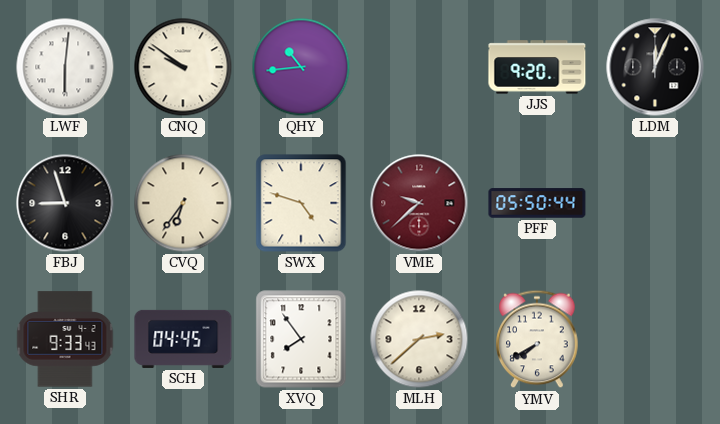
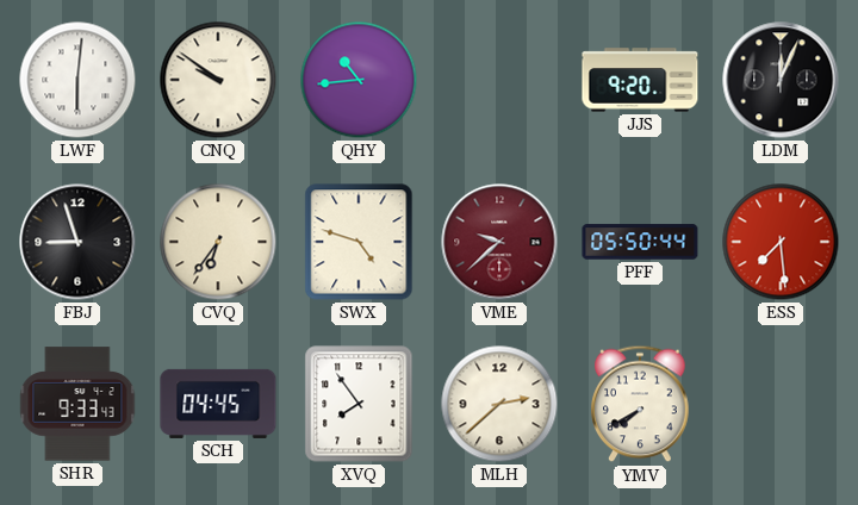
ESS: none -> 7:29 (781, 242)
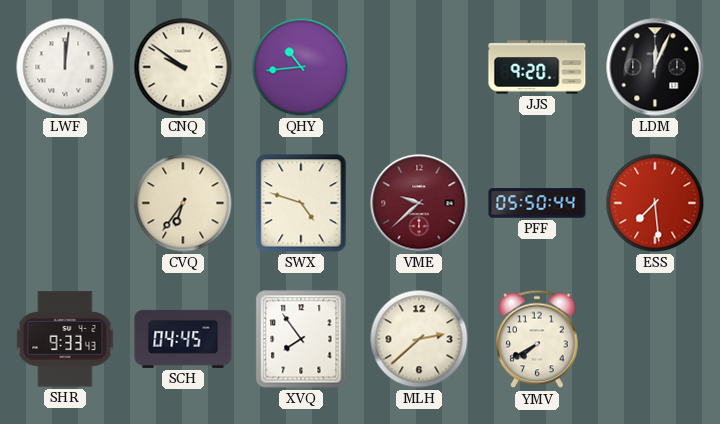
LWF: 6:01 -> 12:01 (65, 67)
FBJ: 8:57 -> none (77, 242)
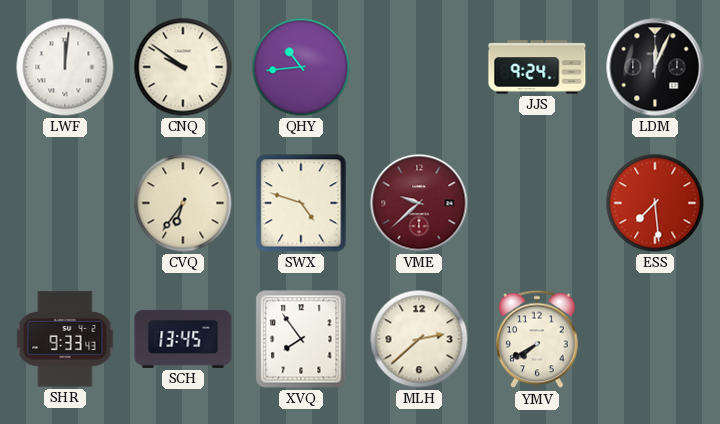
JJS: 9:20 -> 9:24 (537, 67)
PFF: 05:50 -> none (537, 203)
SCH: 04:45 -> 13:45 (183, 339)
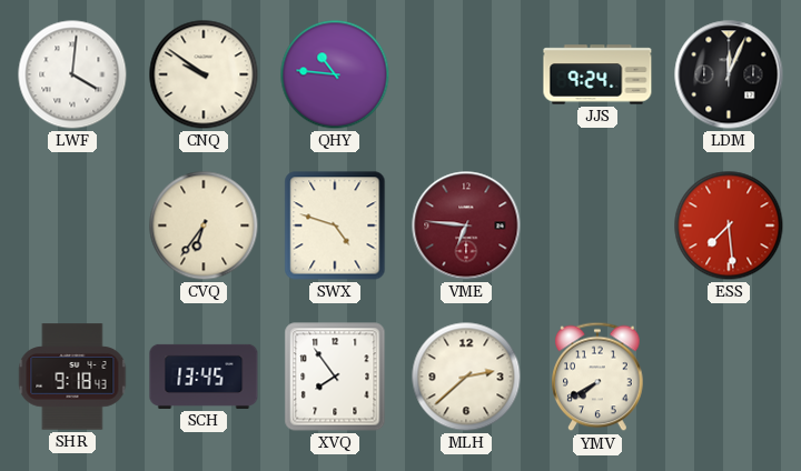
LWF: 12:01 -> 4:01 (72, 74)
QHY: 10:44 -> 10:46 (335, 74)
VME: 9:38 -> 6:46 (466, 226)
SHR: 9:33 -> 9:18 (72, 377)
